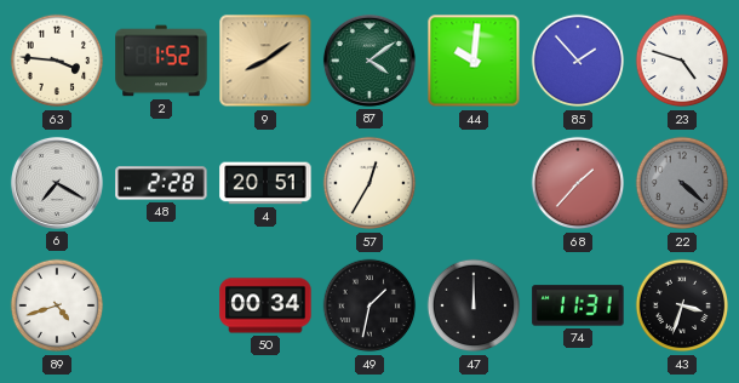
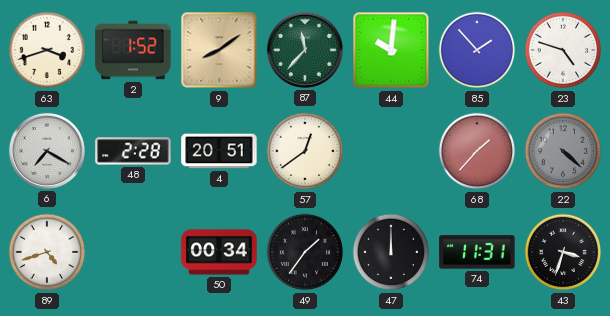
63: 3:46 -> 3:42 (47, 50)
87: 4:09 -> 11:37 (305, 50)
57: 12:35 -> 12:39 (305, 151)
49: 1:32 -> 1:36 (305, 252)
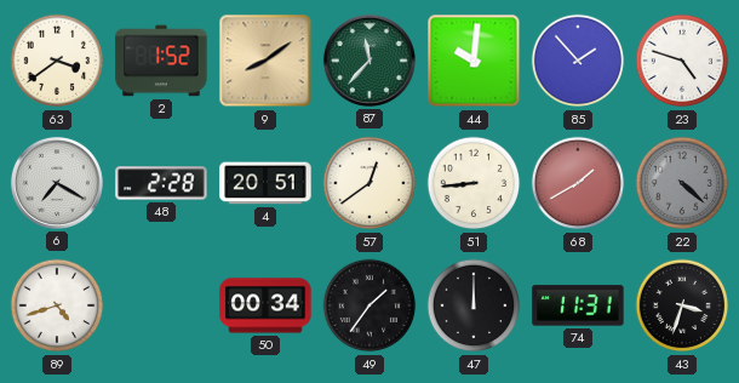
63: 3:42 -> 3:39 (57, 61)
51: none -> 8:44 (474, 183)
68: 1:37 -> 1:40 (578, 183)
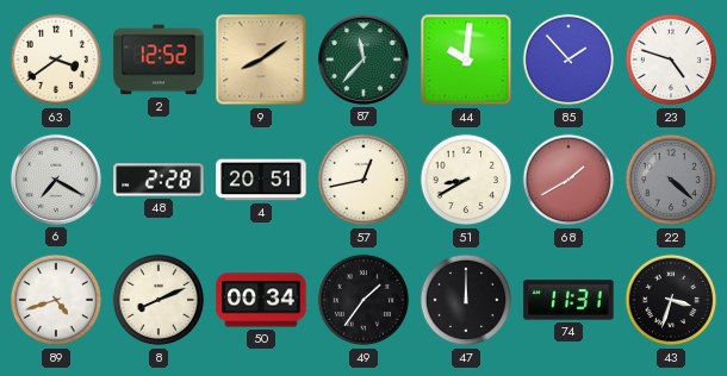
2: 1:52 -> 12:52 (159, 59)
57: 12:39 -> 12:43 (363, 180)
51: 8:44 -> 8:40 (466, 180)
8: none -> 8:11 (159, 300)
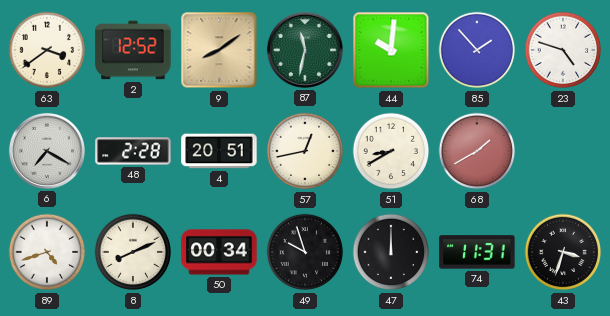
87: 11:37 -> 11:32 (305, 50)
22: 4:22 -> none (671, 180)
49: 1:36 -> 9:57 (305, 252)
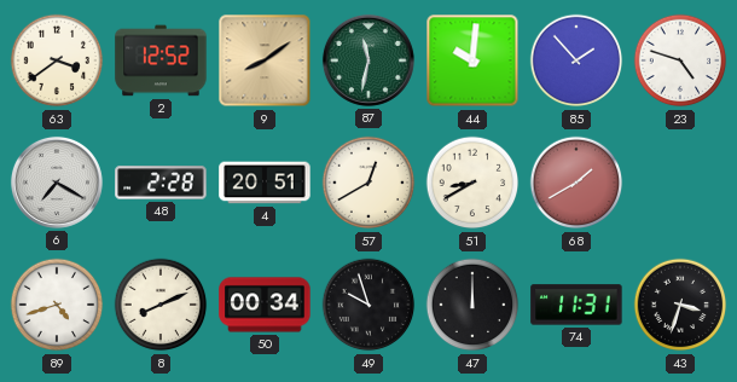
57: 12:43 -> 12:40 (368, 183)
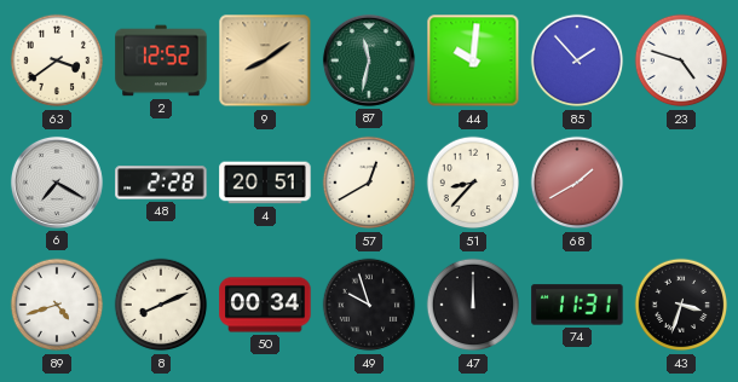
51: 8:40 -> 8:37 (473, 183)
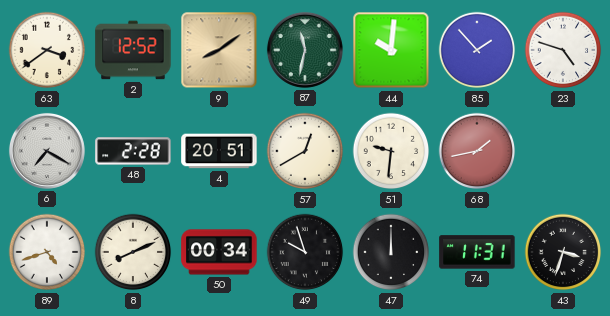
51: 8:37 -> 9:31 (391, 151)
68: 1:40 -> 1:43 (477, 151)
